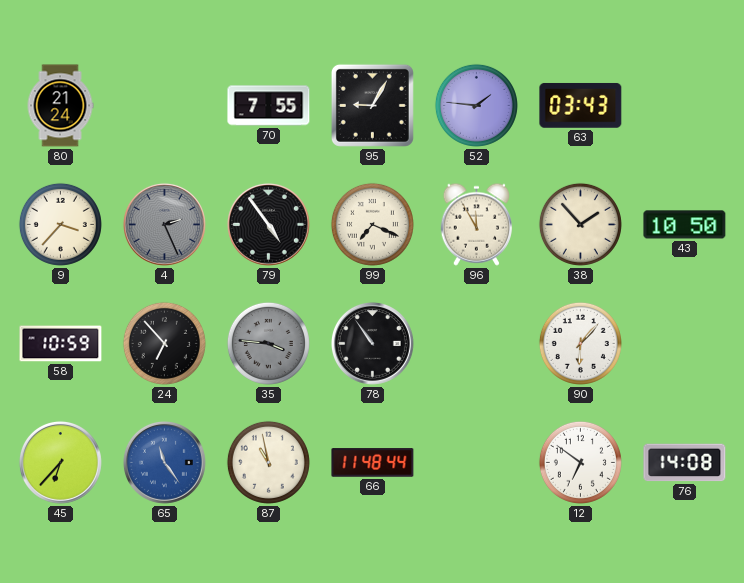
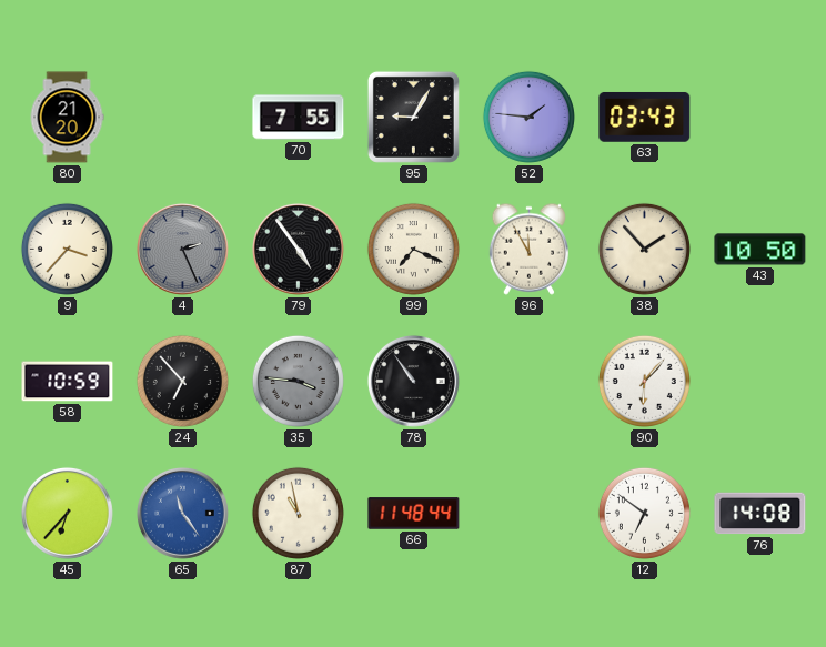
80: 21:24 -> 21:20 (67, 118)
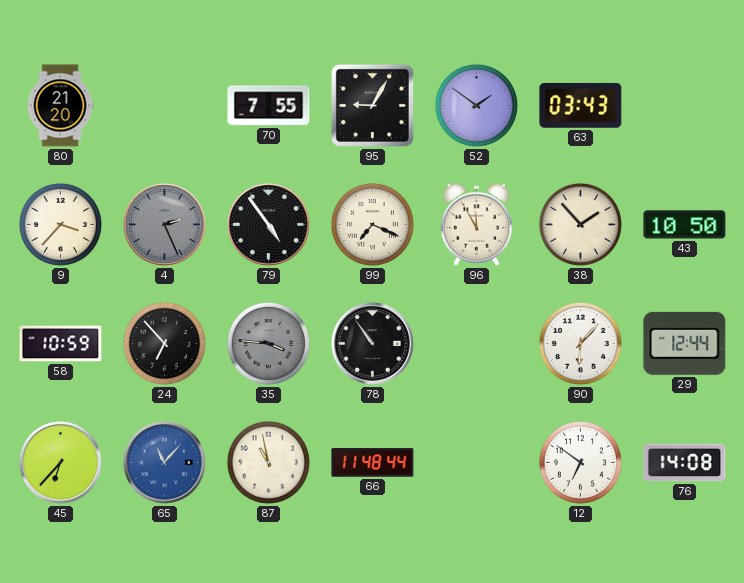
52: 1:46 -> 1:51 (476, 105)
29: none -> 12:44 (685, 343)
65: 11:24 -> 11:07 (164, 462)
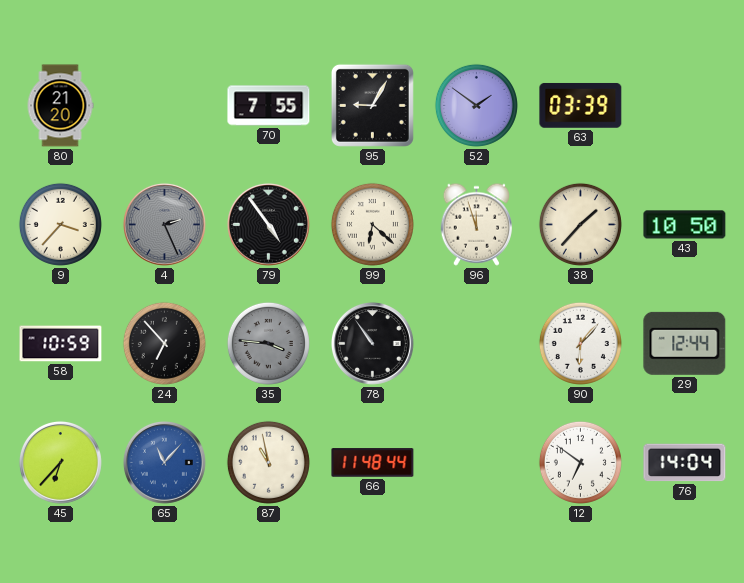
63: 03:43 -> 03:39 (581, 105)
99: 7:19 -> 6:22 (372, 224)
96: 11:55 -> 11:57 (476, 224)
38: 1:53 -> 1:37 (580, 224)
76: 14:08 -> 14:04 (685, 463)
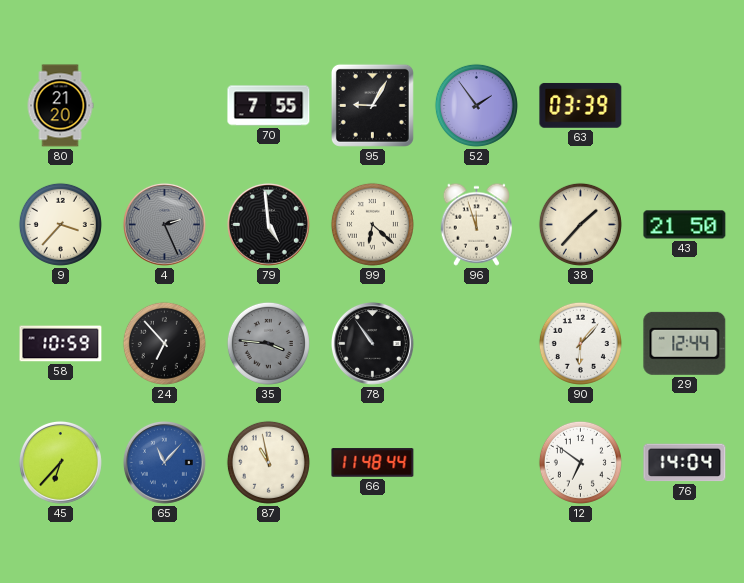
52: 1:51 -> 1:54 (476, 105)
79: 4:54 -> 4:59 (268, 224)
43: 10:50 -> 21:50 (685, 225)
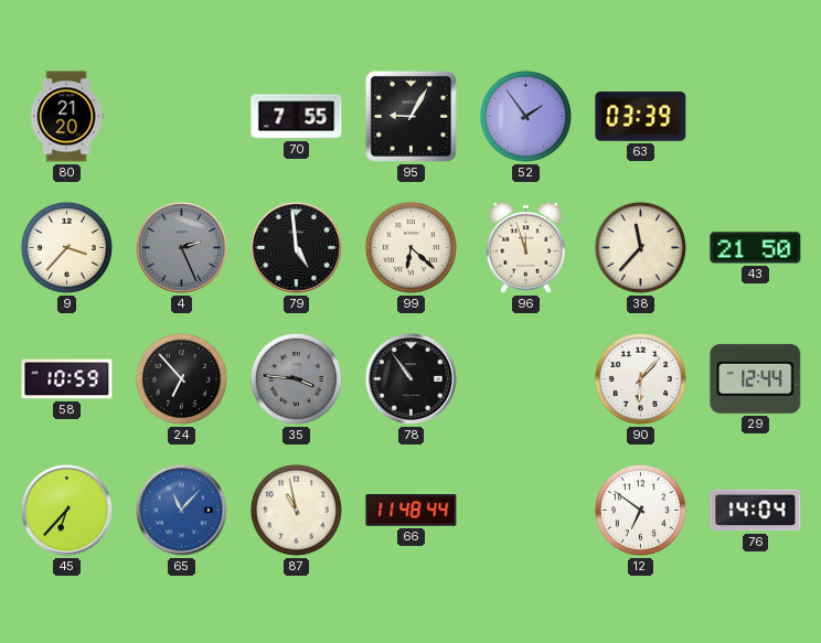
38: 1:37 -> 11:37 (640, 247)
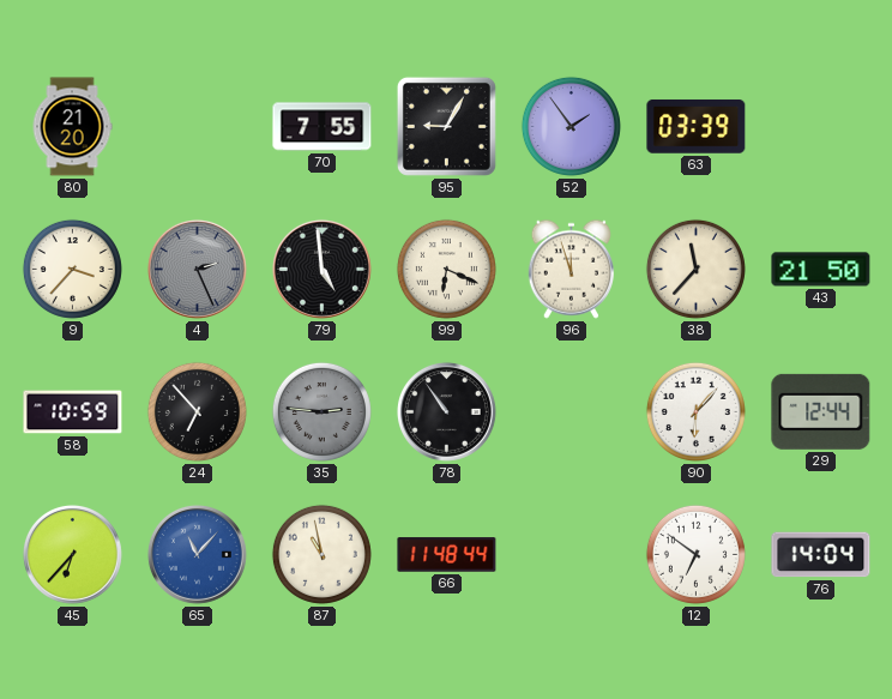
99: 6:22 -> 6:19 (446, 269)
35: 3:46 -> 2:46 (321, 411)
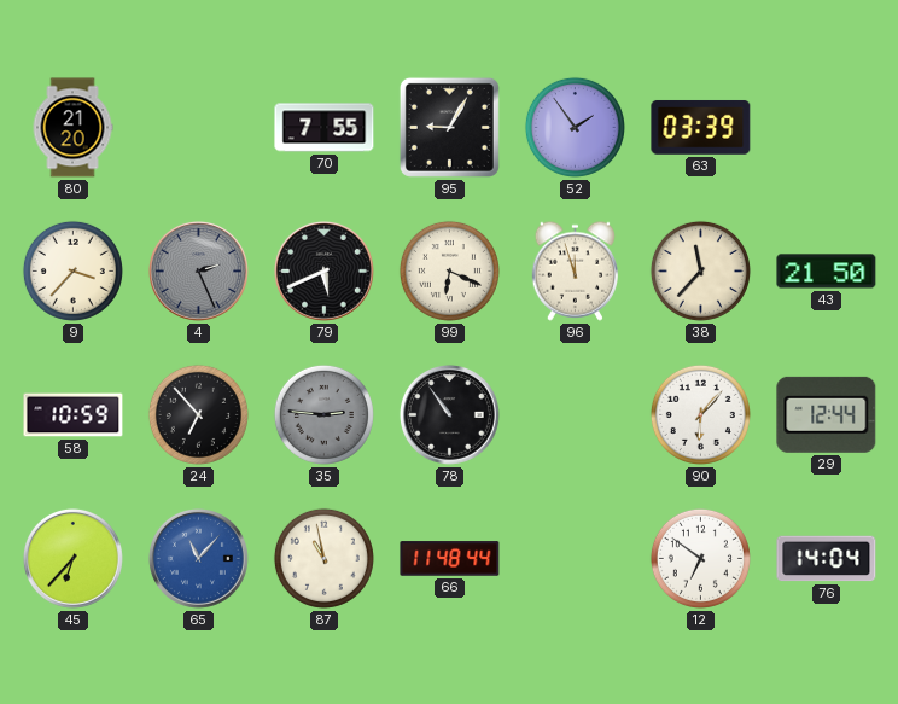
79: 4:59 -> 5:41 (323, 270)
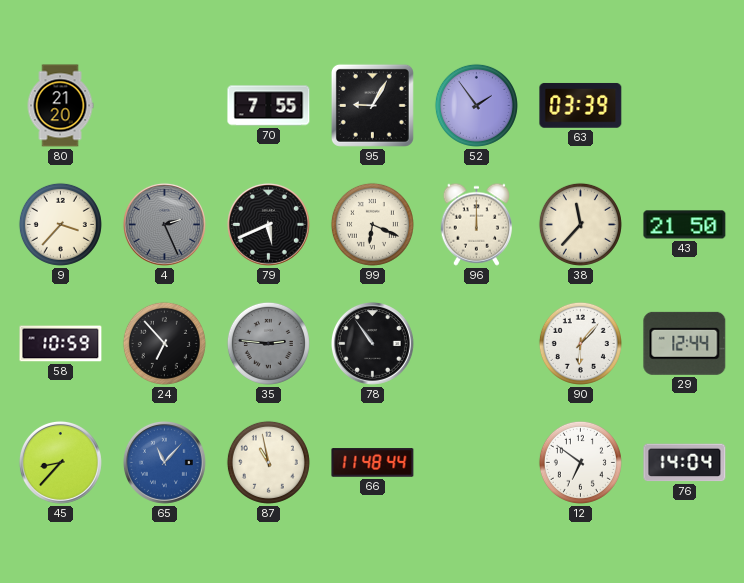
96: 11:57 -> 12:00 (476, 224)
45: 6:37 -> 8:37 (60, 462)
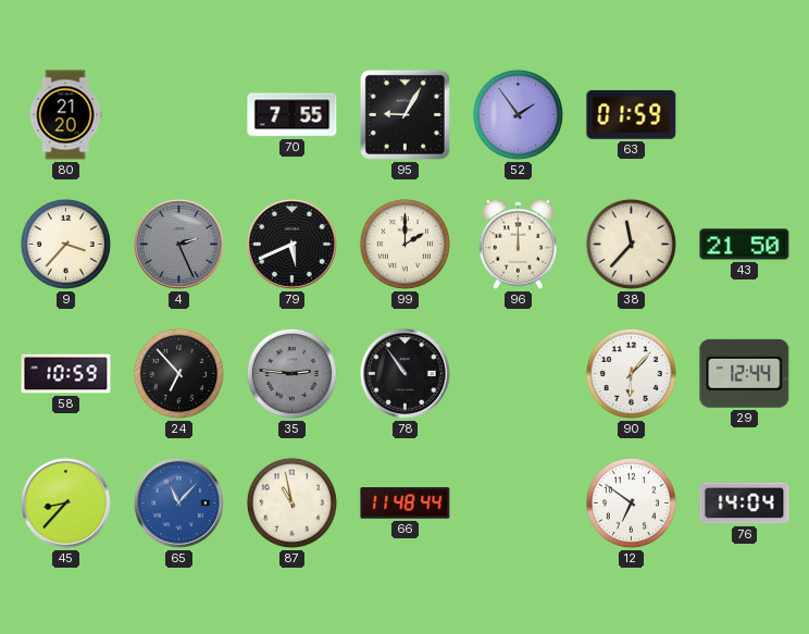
63: 03:39 -> 01:59 (632, 114)
99: 6:19 -> 2:00 (404, 244)
